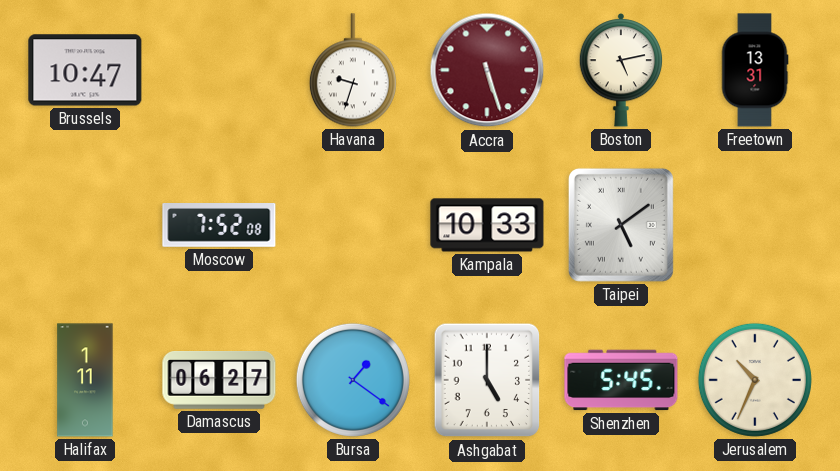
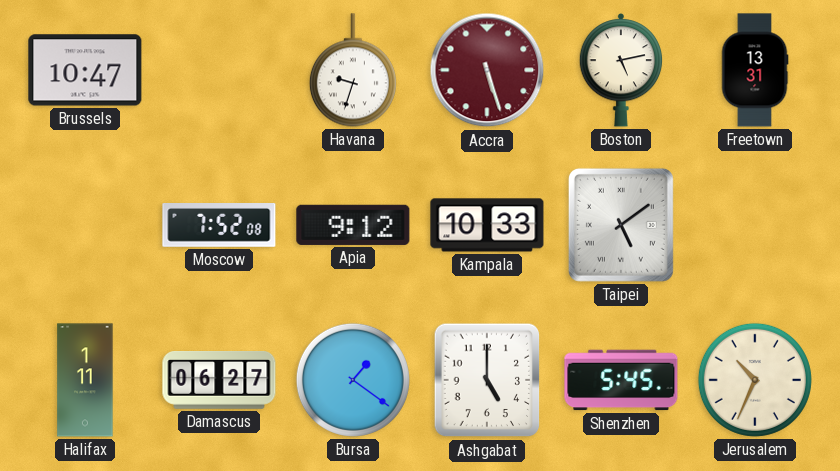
Apia: none -> 9:12 (353, 225)
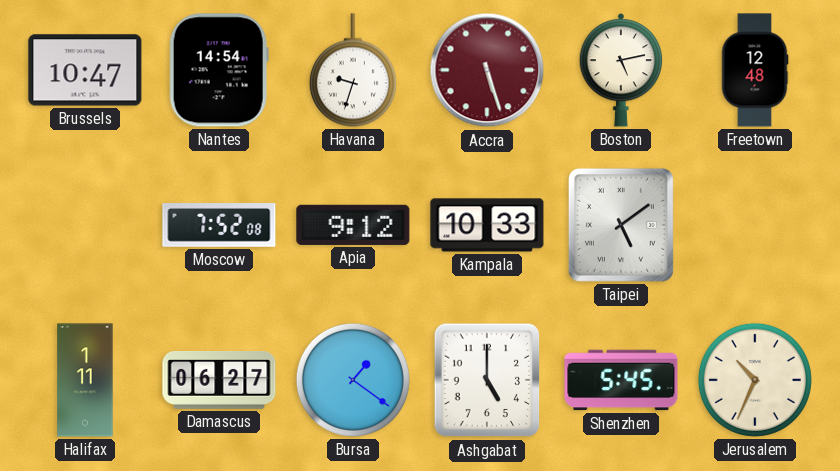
Nantes: none -> 14:54 (219, 70)
Freetown: 13:31 -> 12:48 (755, 70)
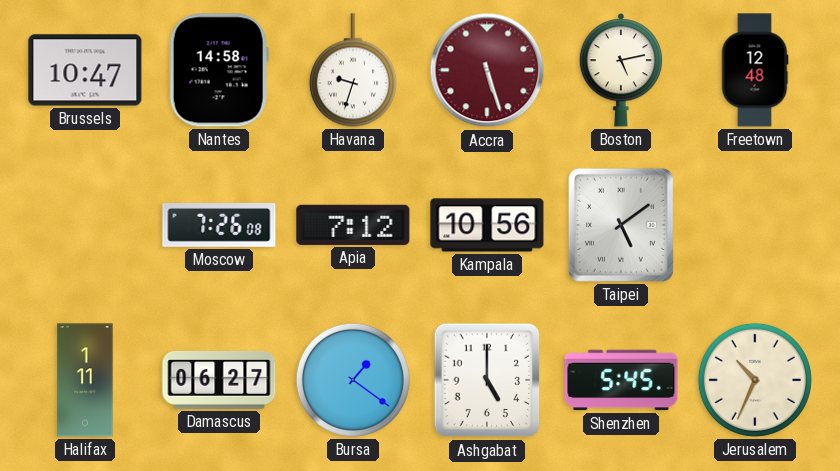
Nantes: 14:54 -> 14:58 (219, 70)
Moscow: 7:52 -> 7:26 (219, 226)
Apia: 9:12 -> 7:12 (353, 225)
Kampala: 10:33 -> 10:56 (487, 225)
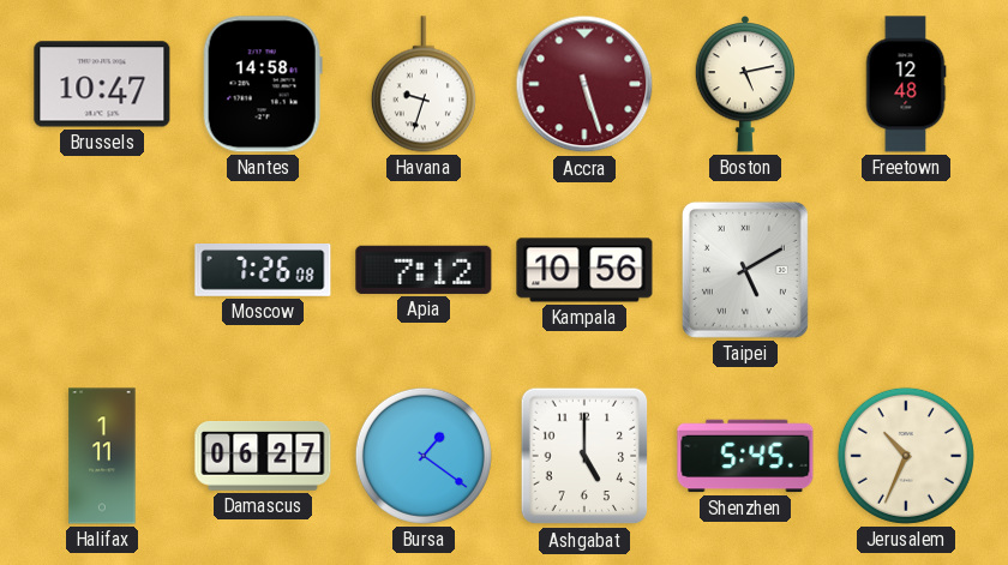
Taipei: 5:09 -> 5:10 (745, 270)
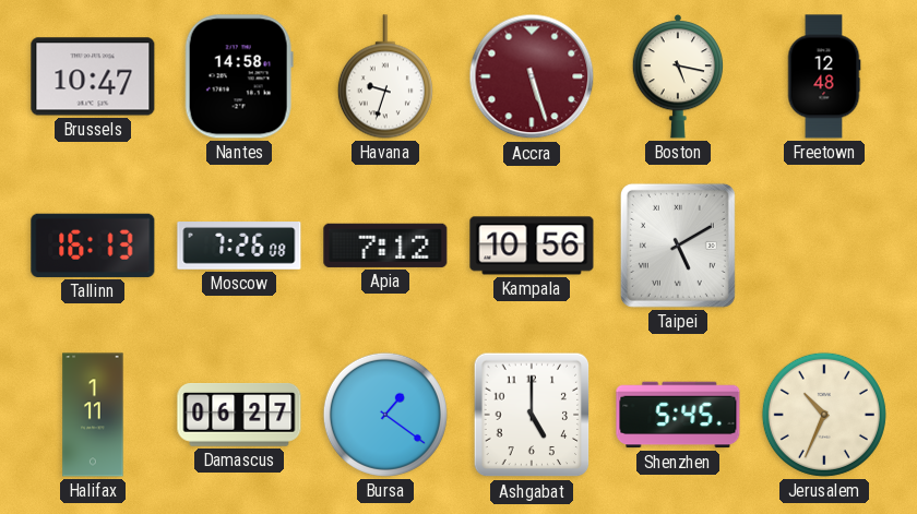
Boston: 5:13 -> 5:17 (678, 76)
Tallinn: none -> 16:13 (93, 246)
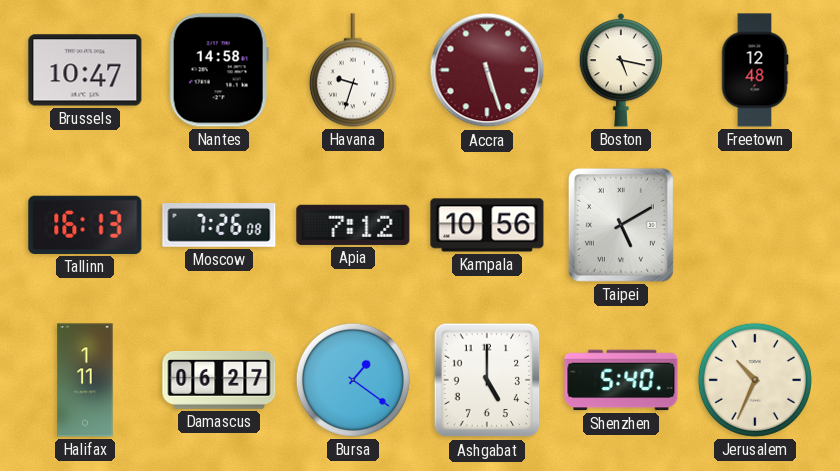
Shenzhen: 5:45 -> 5:40 (621, 380)
